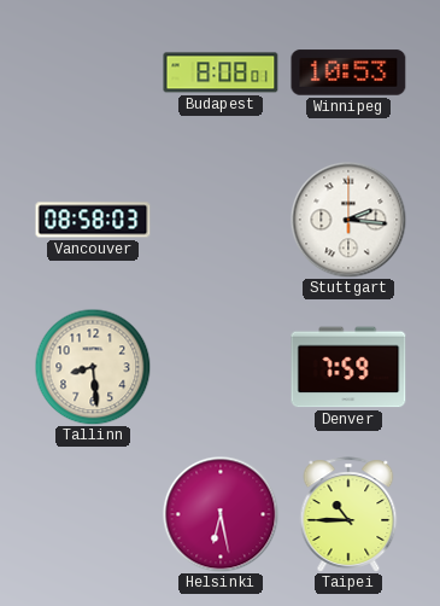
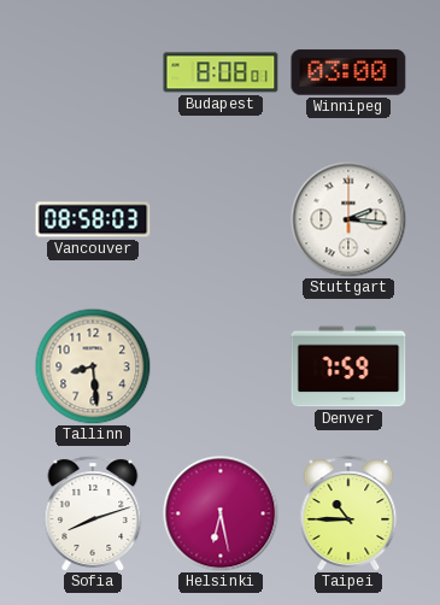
Winnipeg: 10:53 -> 03:00 (348, 72)
Sofia: none -> 8:12 (93, 513)
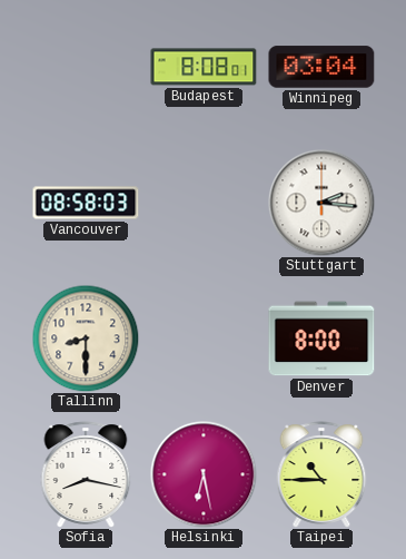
Winnipeg: 03:00 -> 03:04 (321, 67)
Tallinn: 8:29 -> 8:30 (86, 339)
Denver: 7:59 -> 8:00 (321, 339)
Sofia: 8:12 -> 8:17 (86, 474)
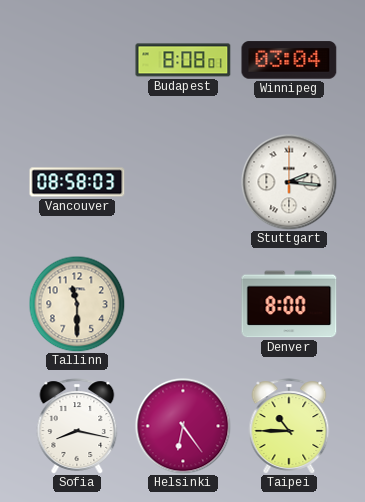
Tallinn: 8:30 -> 11:30 (77, 304)
Helsinki: 6:28 -> 6:24 (183, 426)
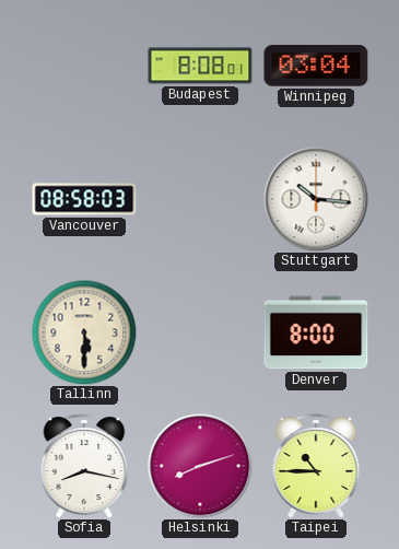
Stuttgart: 2:16 -> 10:16 (316, 199)
Tallinn: 11:30 -> 5:30 (84, 332)
Helsinki: 6:24 -> 8:12 (200, 466)
